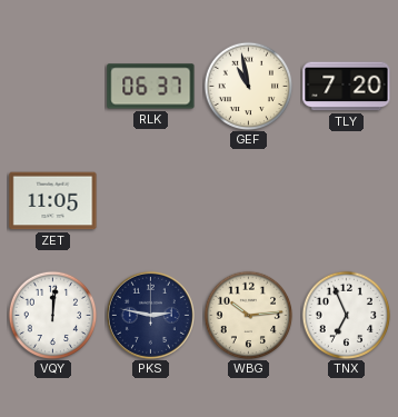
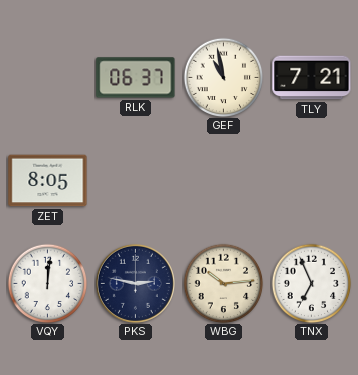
TLY: 7:20 -> 7:21 (312, 78)
ZET: 11:05 -> 8:05 (48, 181)
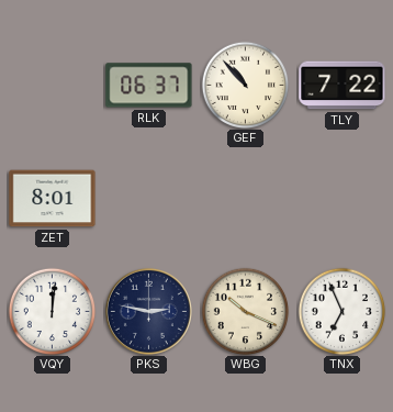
GEF: 10:58 -> 10:53 (245, 85)
TLY: 7:21 -> 7:22 (343, 86)
ZET: 8:05 -> 8:01 (53, 199)
WBG: 10:14 -> 10:19 (245, 311)
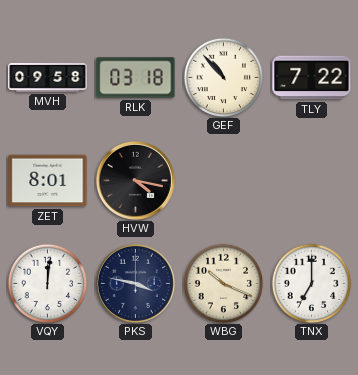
MVH: none -> 09:58 (48, 77)
RLK: 06:37 -> 03:18 (136, 78)
HVW: none -> 4:17 (135, 180)
PKS: 2:47 -> 3:47 (135, 283)
TNX: 6:56 -> 7:00 (311, 283)
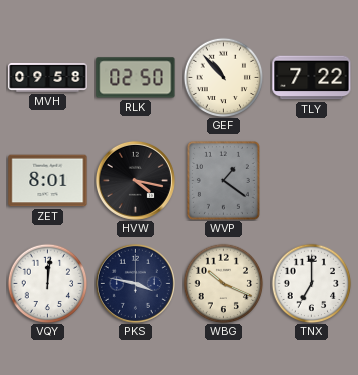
RLK: 03:18 -> 02:50 (136, 78)
WVP: none -> 1:21 (223, 180)
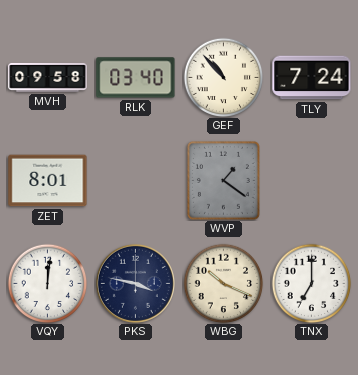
RLK: 02:50 -> 03:40 (136, 78)
TLY: 7:22 -> 7:24 (312, 78)
HVW: 4:17 -> none (135, 180)
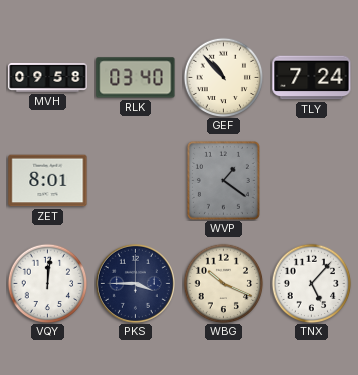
PKS: 3:47 -> 3:45 (135, 283)
TNX: 7:00 -> 5:07 (311, 283)
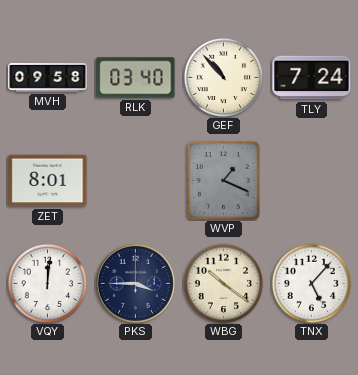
WVP: 1:21 -> 1:19 (223, 180)
WBG: 10:19 -> 10:21 (223, 283)
